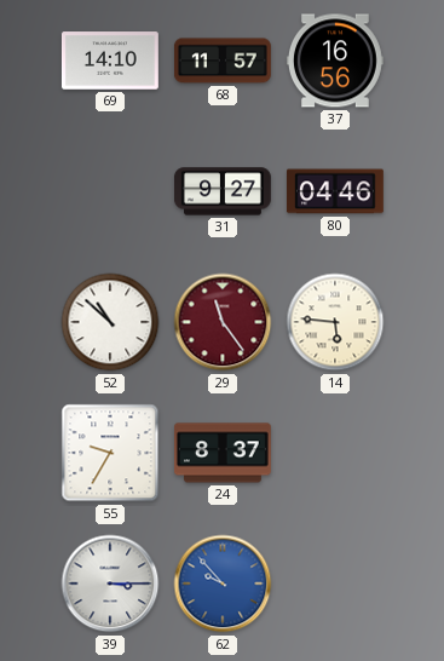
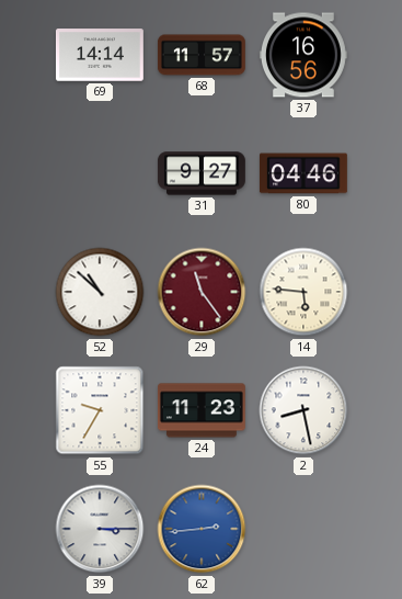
69: 14:10 -> 14:14 (100, 55)
24: 8:37 -> 11:23 (202, 410)
2: none -> 8:28 (303, 410)
62: 9:53 -> 2:44 (202, 529)
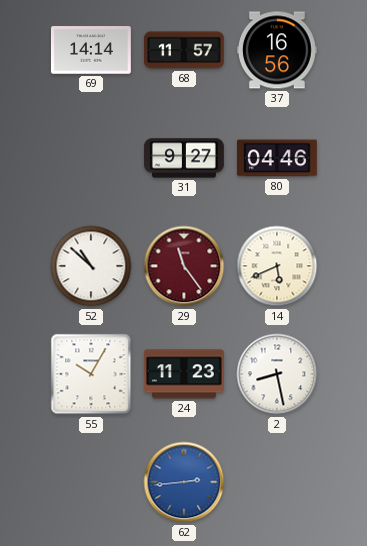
14: 5:46 -> 5:41 (277, 266)
55: 9:35 -> 10:05 (91, 374)
39: 3:15 -> none (100, 529)
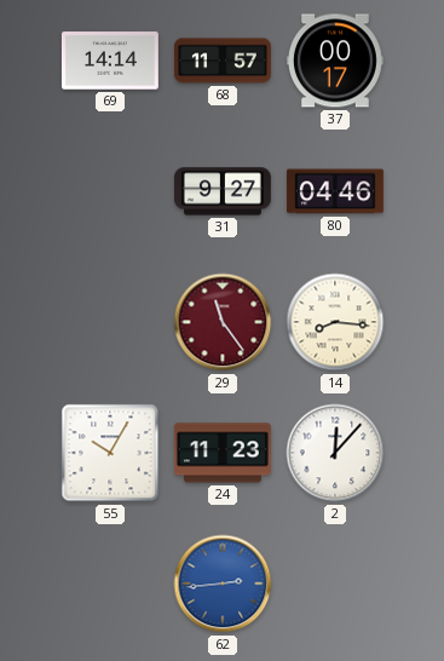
37: 16:56 -> 00:17 (335, 61)
52: 10:52 -> none (91, 266)
14: 5:41 -> 8:16 (335, 322)
2: 8:28 -> 12:07 (335, 453)
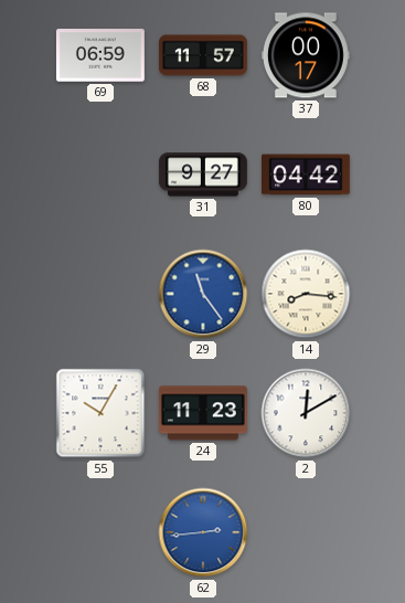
69: 14:14 -> 06:59 (100, 55)
80: 04:46 -> 04:42 (306, 174)
29 dial: burgundy -> blue (203, 294)
2: 12:07 -> 12:10 (306, 413)
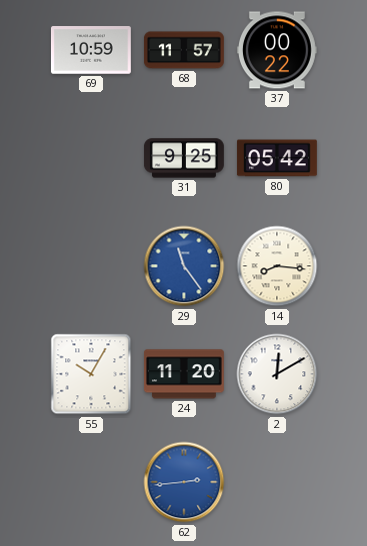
69: 06:59 -> 10:59 (91, 50)
37: 00:17 -> 00:22 (277, 50)
31: 9:27 -> 9:25 (184, 158)
80: 04:42 -> 05:42 (277, 158)
24: 11:23 -> 11:20 (184, 374)
